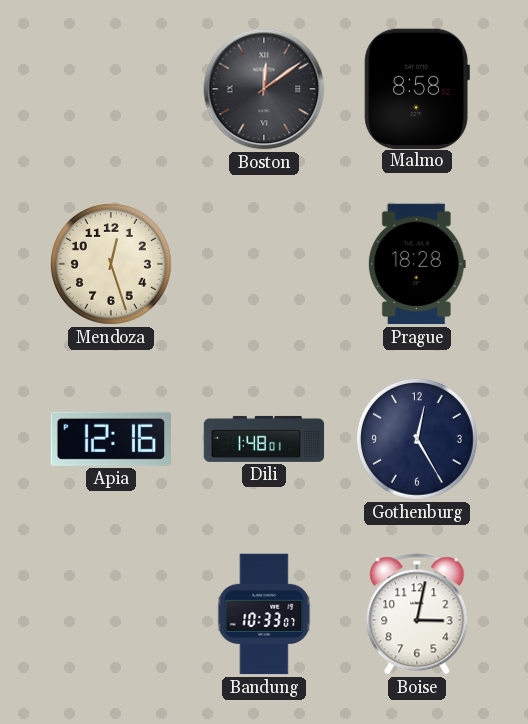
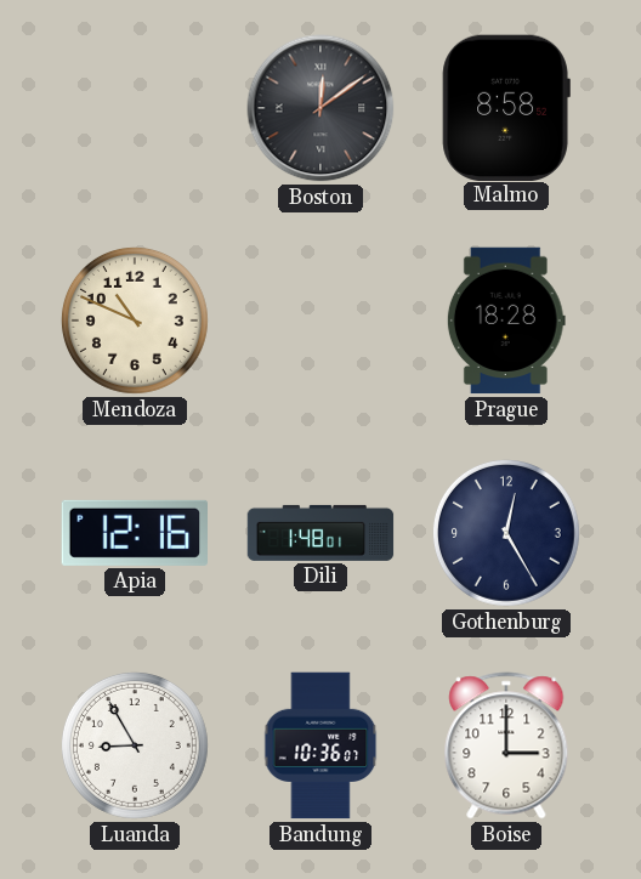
Mendoza: 12:27 -> 10:49 (135, 321)
Luanda: none -> 8:55 (135, 745)
Bandung: 10:33 -> 10:36 (320, 745)
Boise: 3:02 -> 3:00 (506, 745)
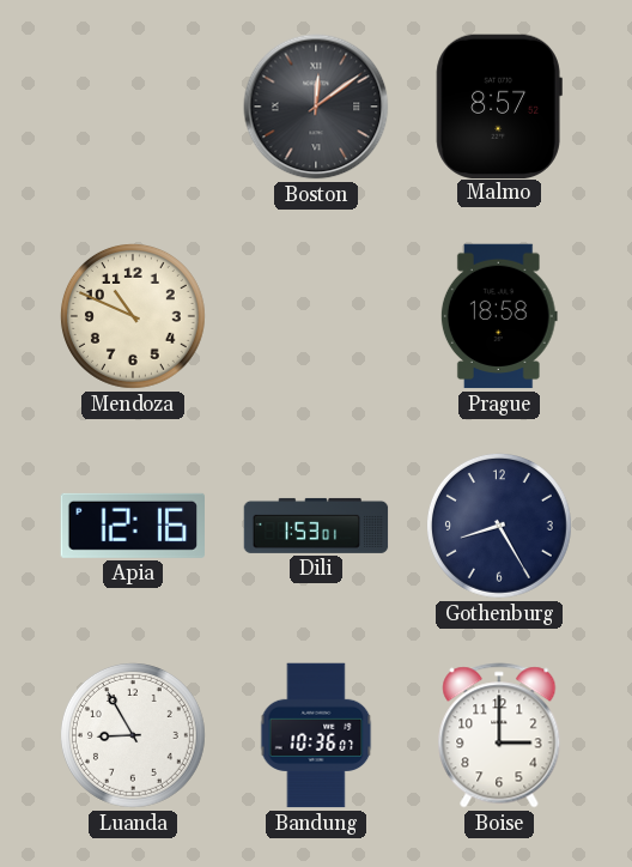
Malmo: 8:58 -> 8:57 (499, 105)
Prague: 18:28 -> 18:58 (499, 316)
Dili: 1:48 -> 1:53 (316, 526)
Gothenburg: 12:25 -> 8:25 (499, 526)
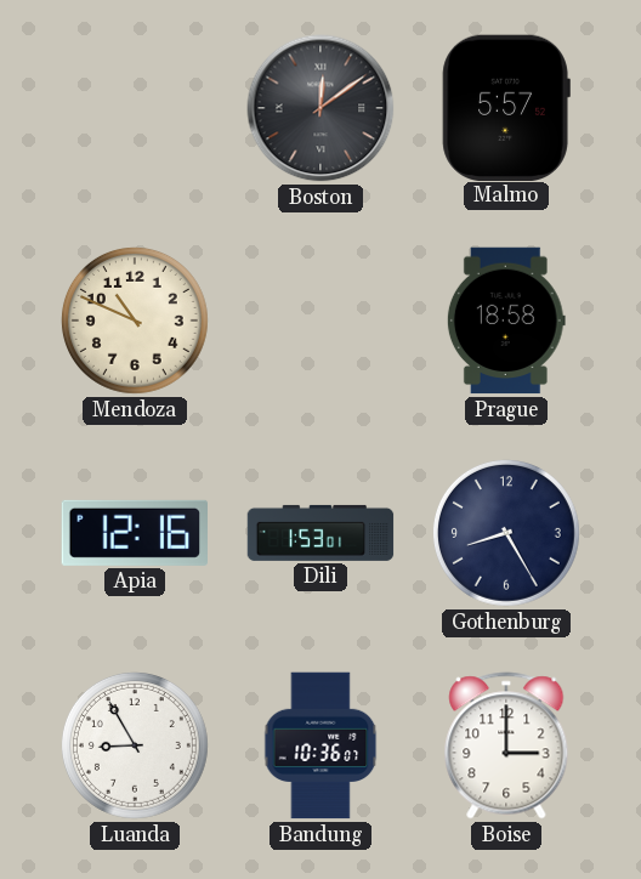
Malmo: 8:57 -> 5:57 (506, 107)
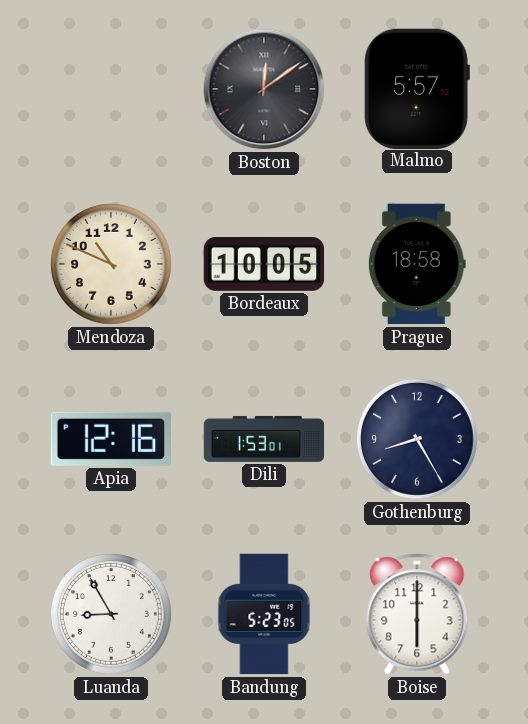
Bordeaux: none -> 10:05 (264, 265)
Bandung: 10:36 -> 5:23 (264, 614)
Boise: 3:00 -> 6:00 (417, 614)
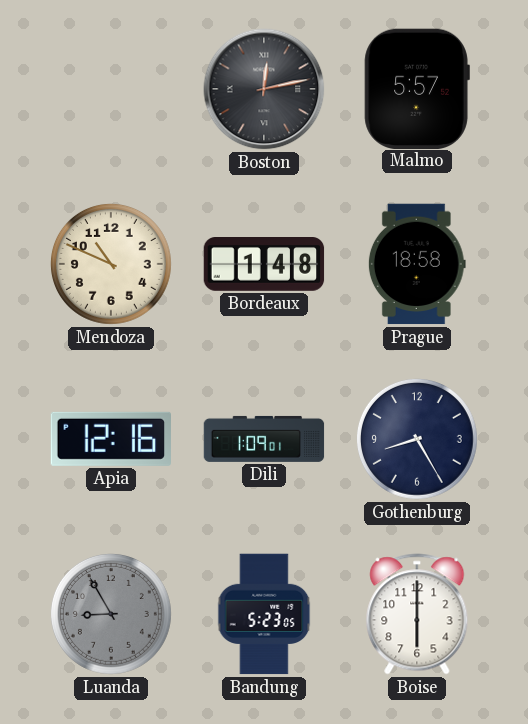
Boston: 12:09 -> 12:13 (264, 89)
Bordeaux: 10:05 -> 1:48 (264, 265)
Dili: 1:53 -> 1:09 (264, 439)
Luanda dial: white -> grey (111, 614)
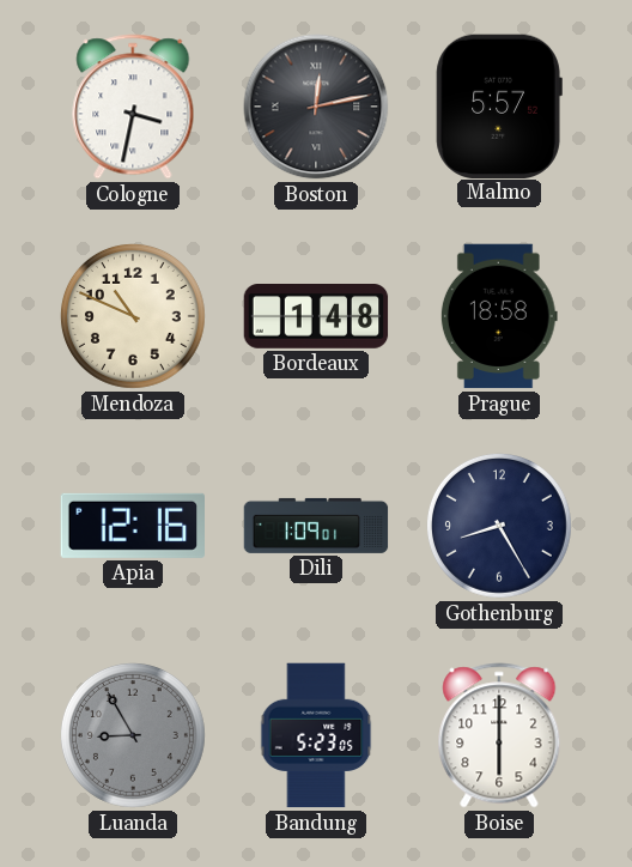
Cologne: none -> 3:32 (133, 107)
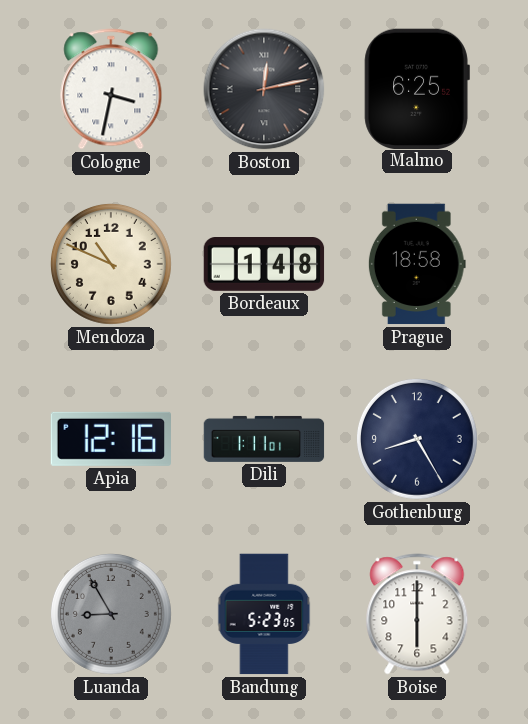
Malmo: 5:57 -> 6:25 (417, 88)
Dili: 1:09 -> 1:11 (264, 439)
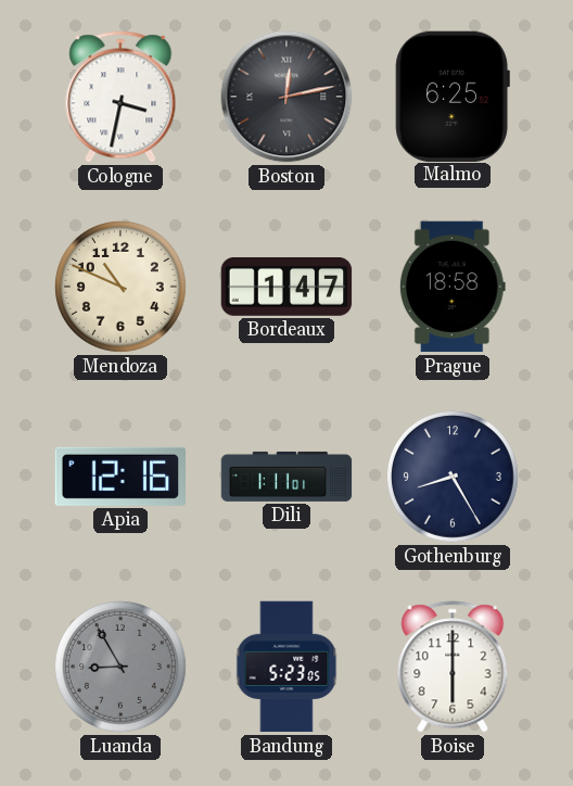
Bordeaux: 1:48 -> 1:47 (286, 288)
